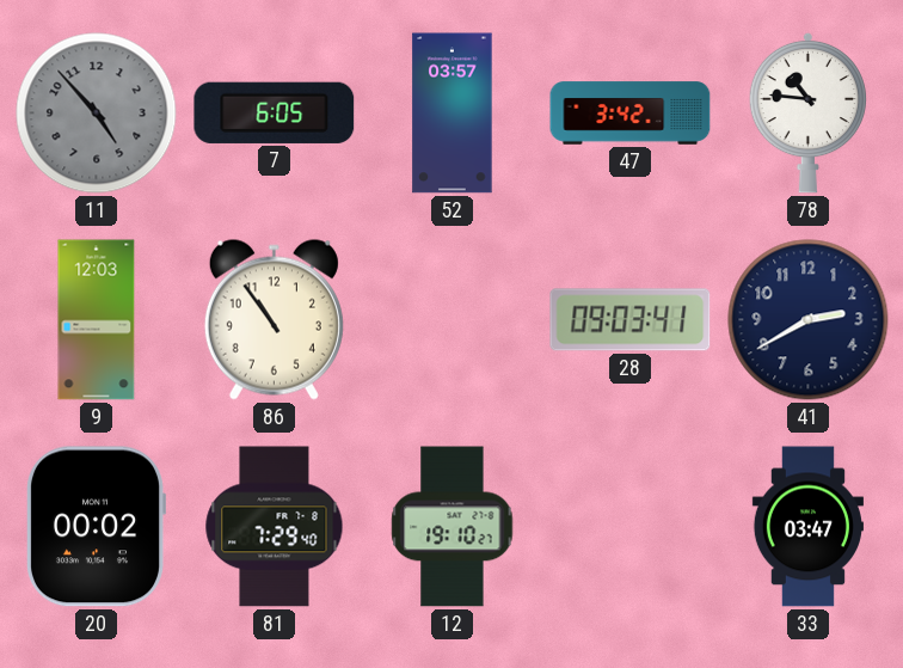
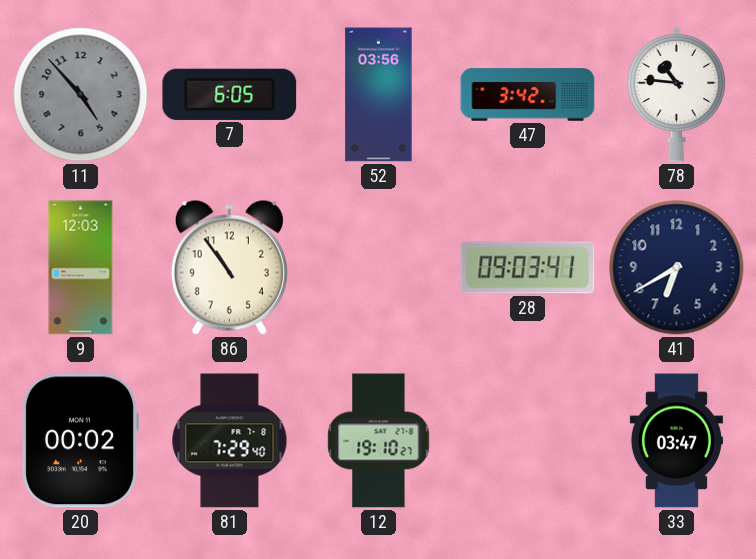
52: 03:57 -> 03:56 (379, 95)
41: 2:40 -> 6:40 (677, 268)
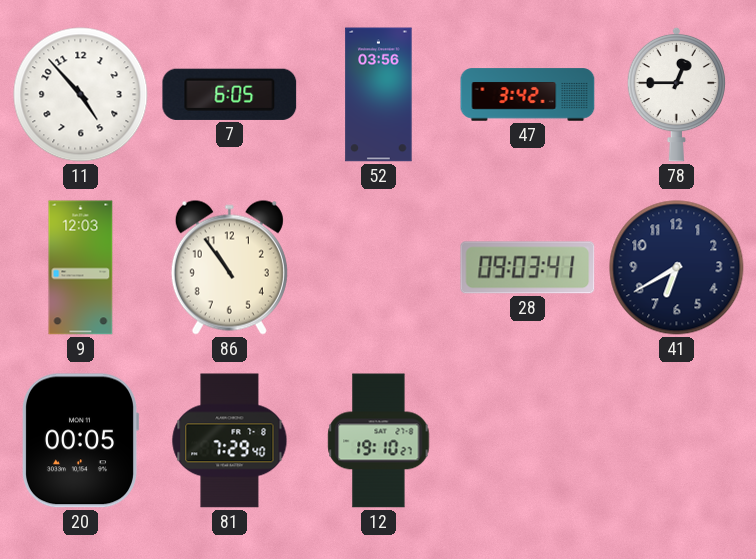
11 dial: grey -> white (81, 95)
78: 10:46 -> 12:45 (676, 94)
20: 00:02 -> 00:05 (79, 441)
33: 03:47 -> none (676, 441)
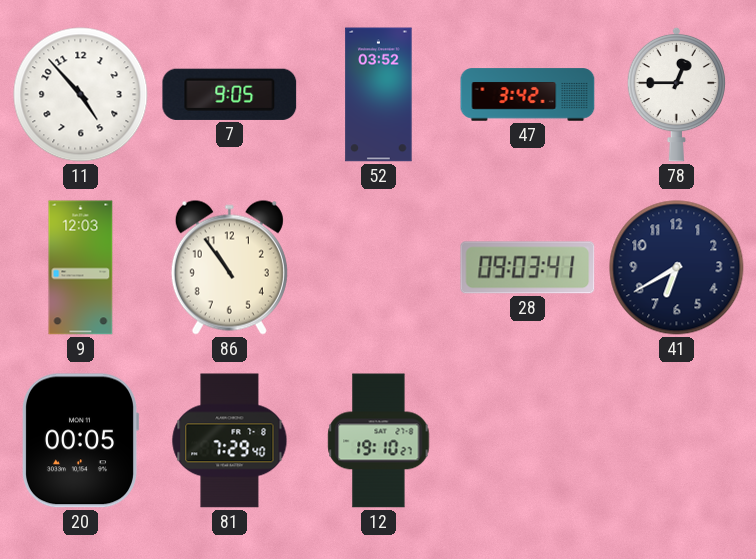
7: 6:05 -> 9:05 (230, 94)
52: 03:56 -> 03:52 (379, 95)
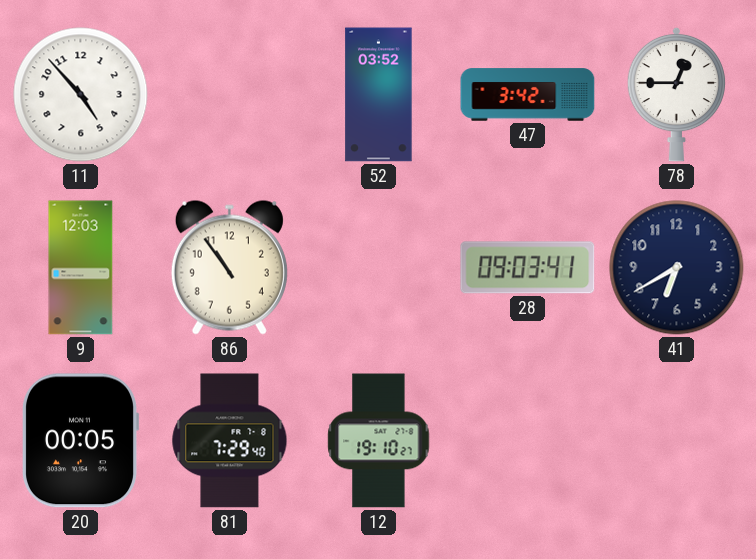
7: 9:05 -> none (230, 94)
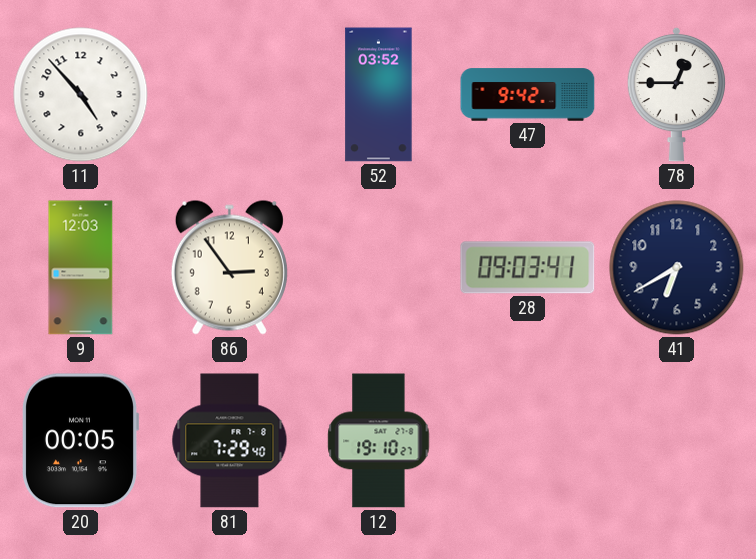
47: 3:42 -> 9:42 (528, 95)
86: 10:54 -> 2:54 (229, 267)
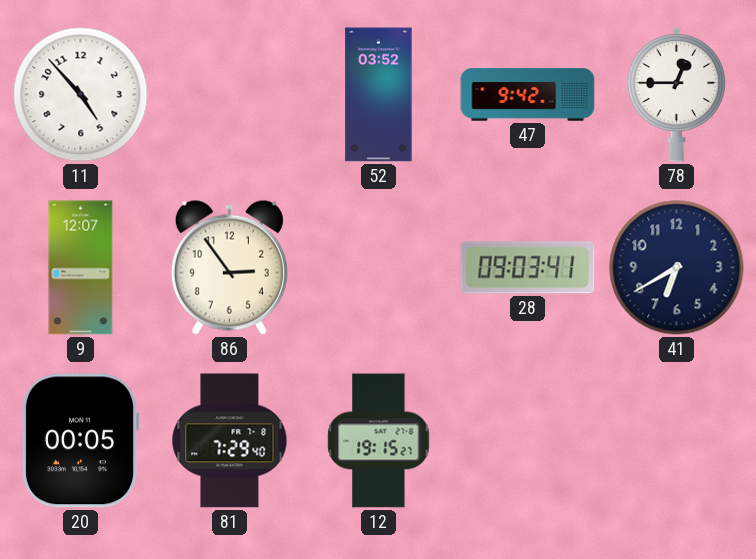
9: 12:03 -> 12:07 (81, 268)
12: 19:10 -> 19:15 (379, 441)
